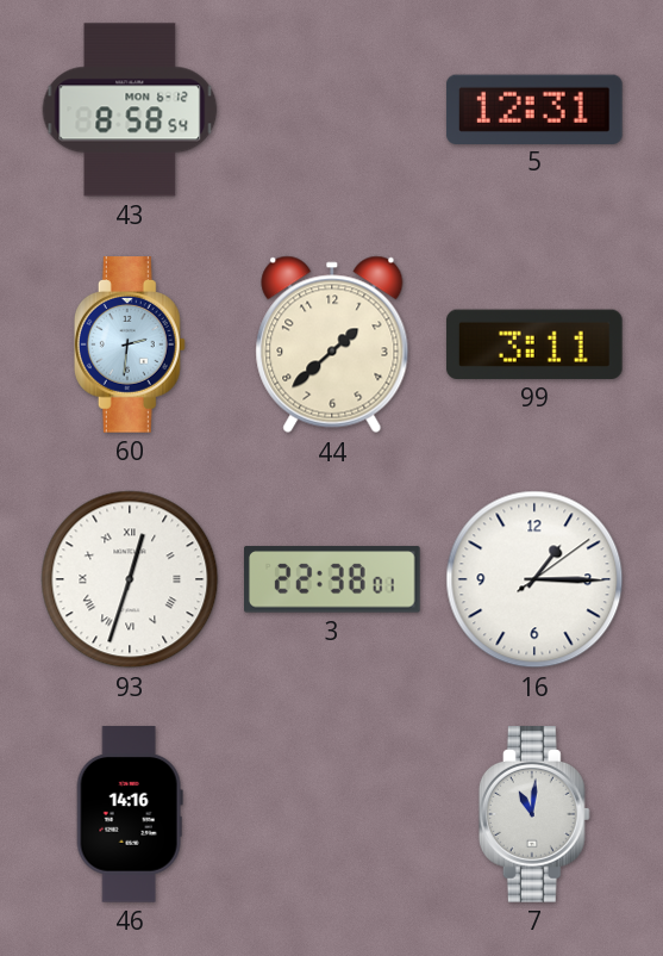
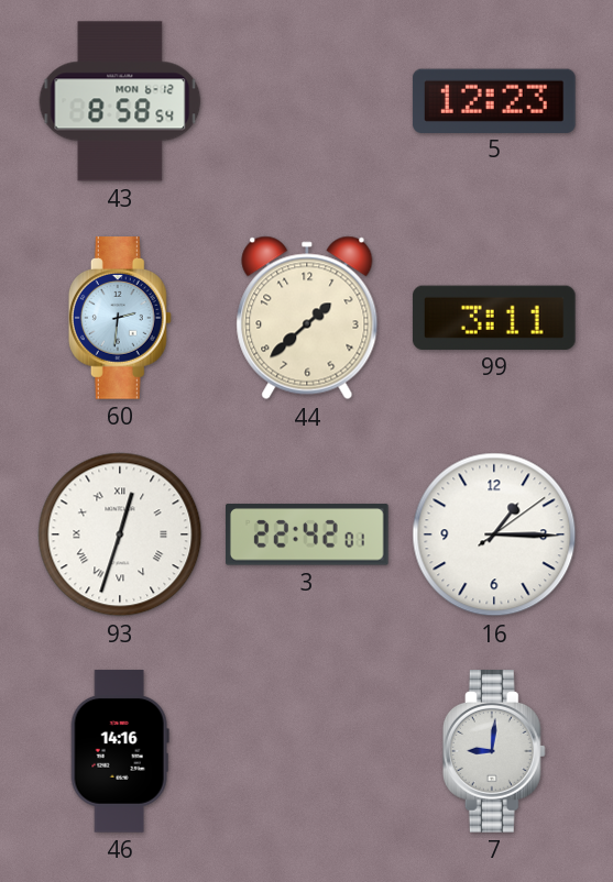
5: 12:31 -> 12:23 (494, 100)
3: 22:38 -> 22:42 (308, 534)
7: 11:01 -> 9:01 (494, 751)
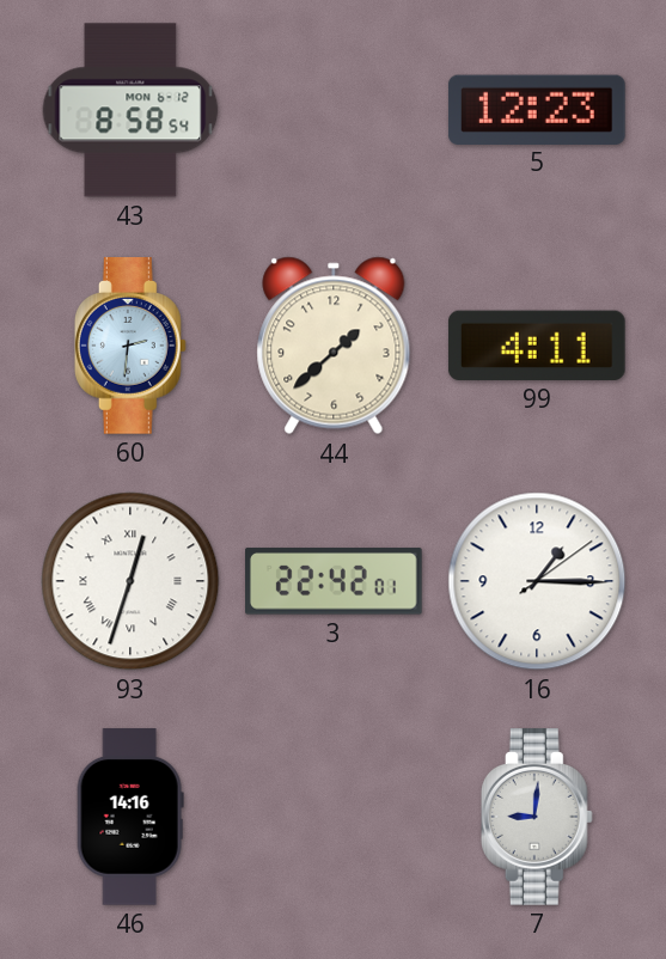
99: 3:11 -> 4:11 (537, 346)
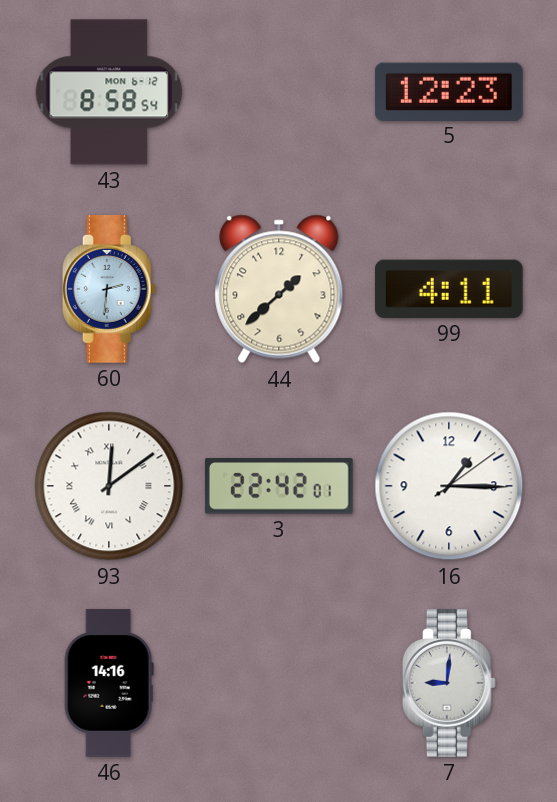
93: 12:33 -> 12:09 (109, 486)
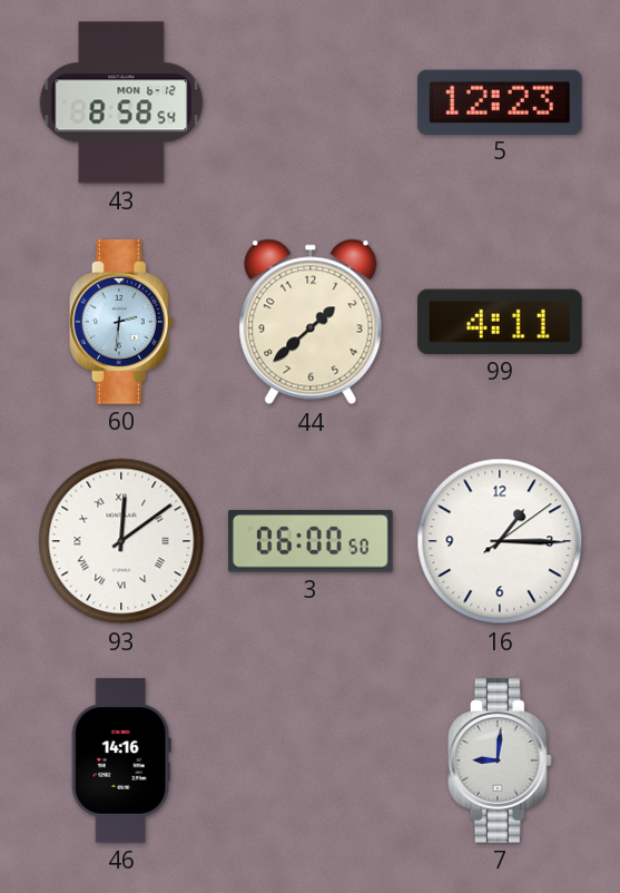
3: 22:42 -> 06:00 (312, 541)
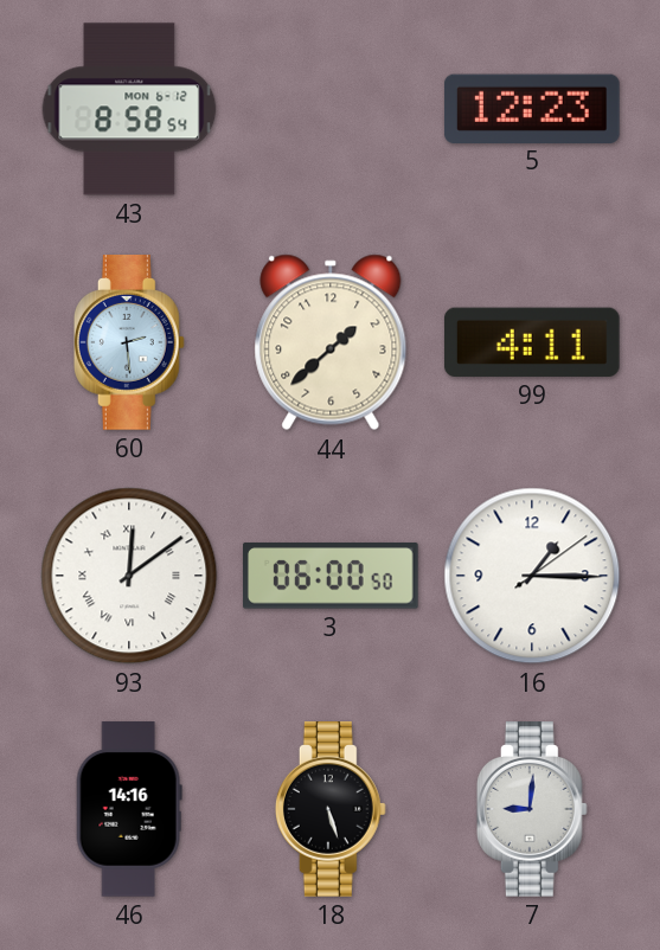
60: 2:31 -> 2:29 (129, 342)
18: none -> 5:27 (331, 809)
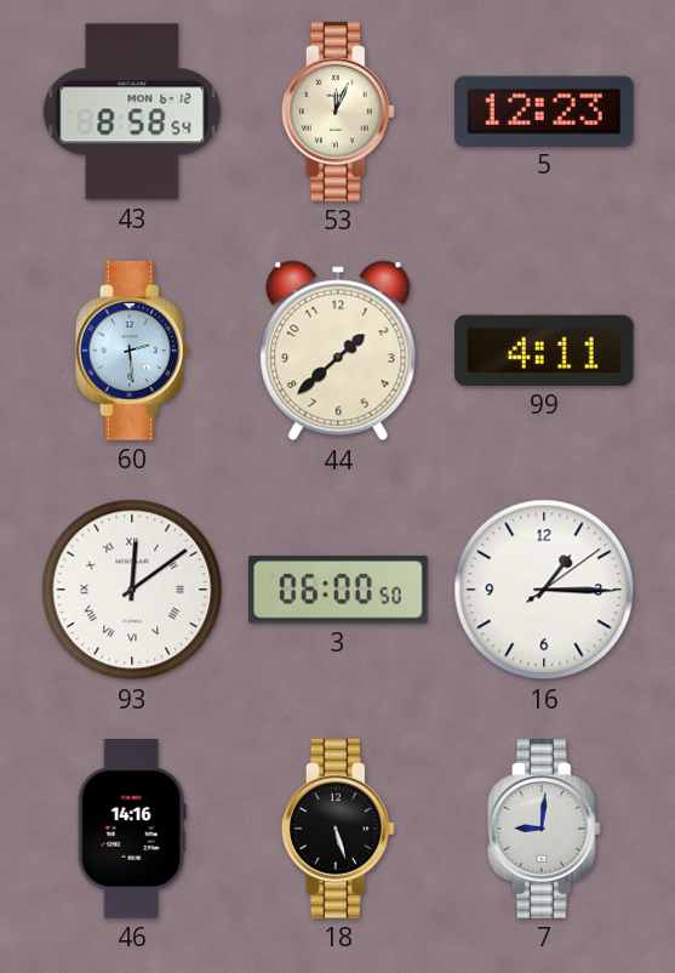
53: none -> 12:04 (338, 112)
